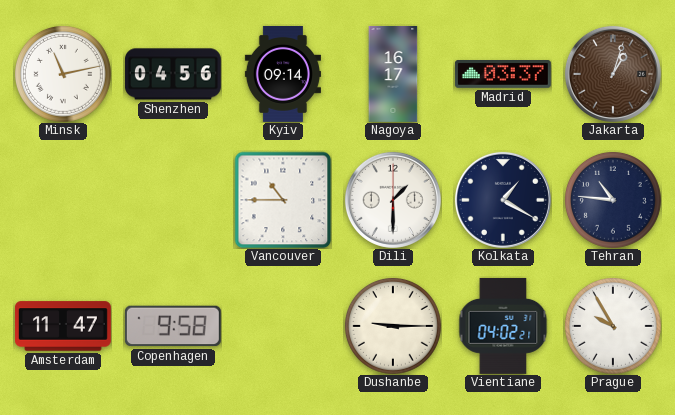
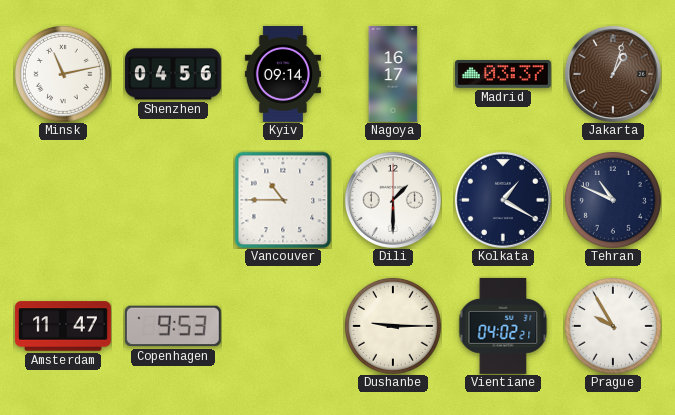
Tehran: 10:46 -> 10:49 (613, 200)
Copenhagen: 9:58 -> 9:53 (173, 326)
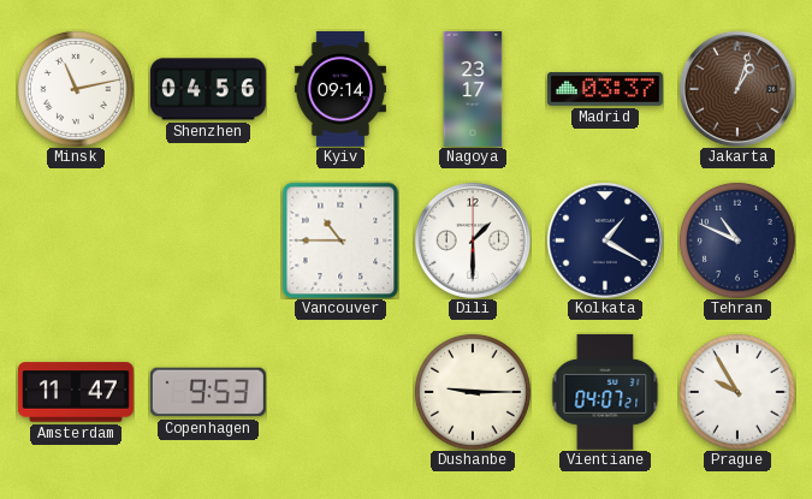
Nagoya: 16:17 -> 23:17 (473, 89)
Vientiane: 04:02 -> 04:07 (605, 392)
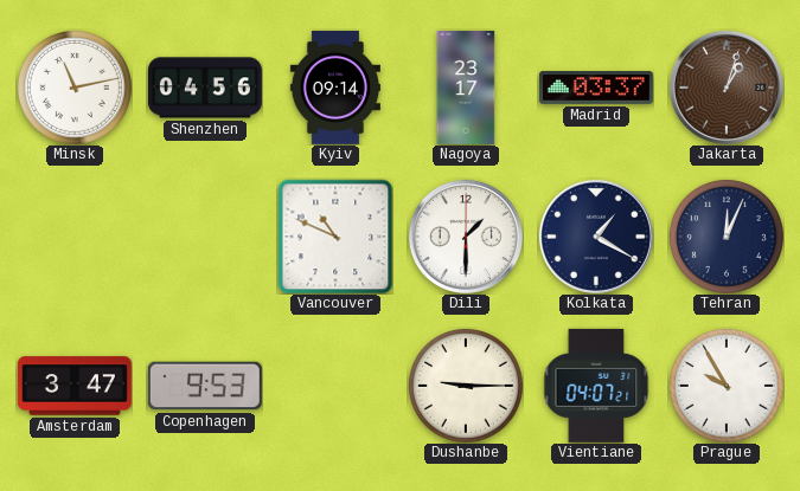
Vancouver: 10:45 -> 10:49 (335, 237)
Tehran: 10:49 -> 12:04 (727, 237)
Amsterdam: 11:47 -> 3:47 (75, 386)
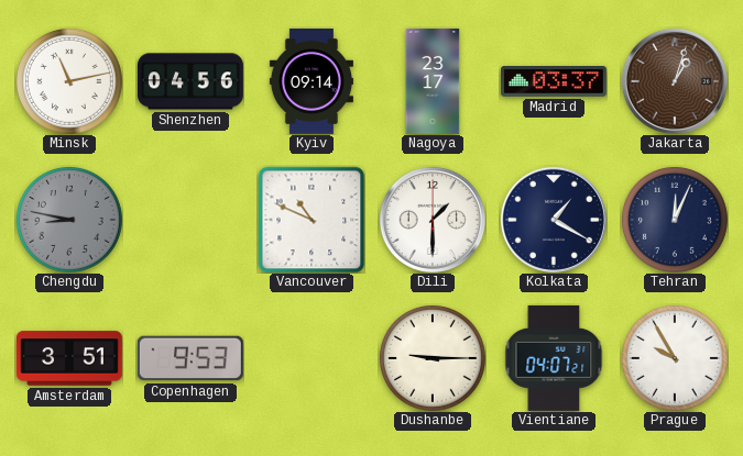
Chengdu: none -> 8:47 (69, 220)
Amsterdam: 3:47 -> 3:51 (69, 358)
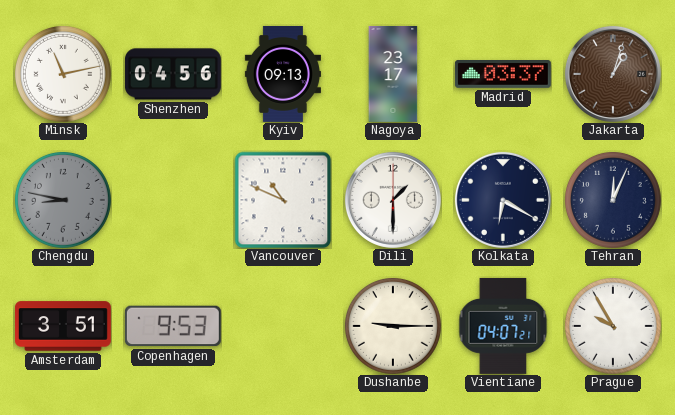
Kyiv: 09:14 -> 09:13 (283, 74)
Kolkata: 1:20 -> 6:20 (503, 200)
